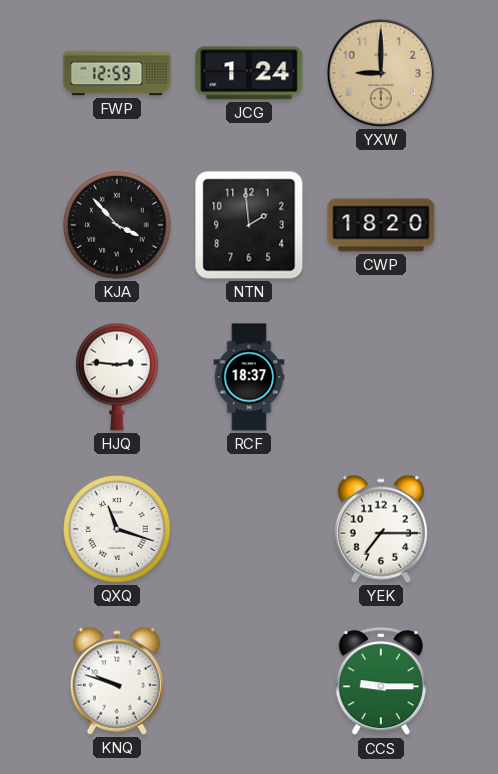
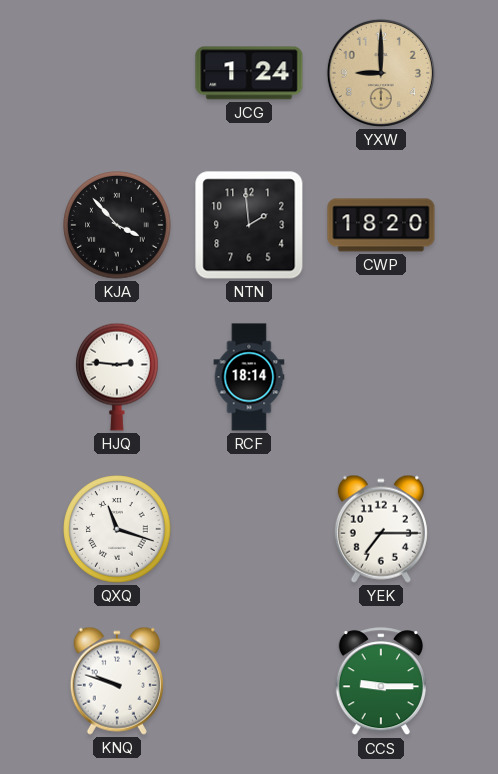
FWP: 12:59 -> none (117, 73)
RCF: 18:37 -> 18:14 (249, 377)
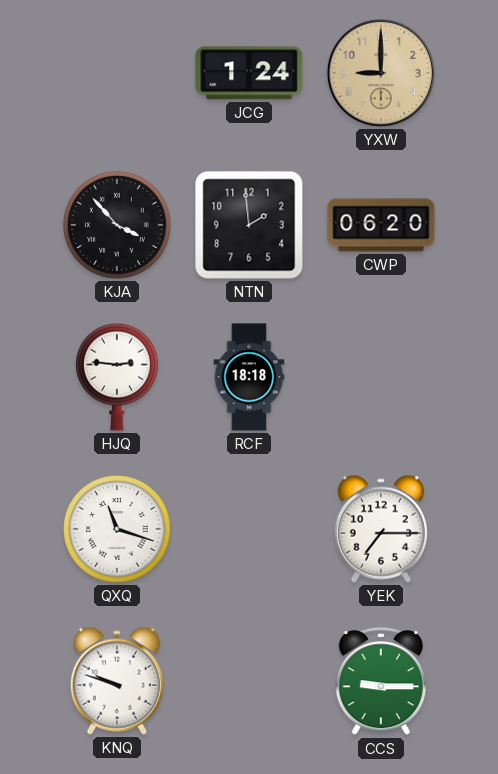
CWP: 18:20 -> 06:20 (381, 225)
RCF: 18:14 -> 18:18 (249, 377)
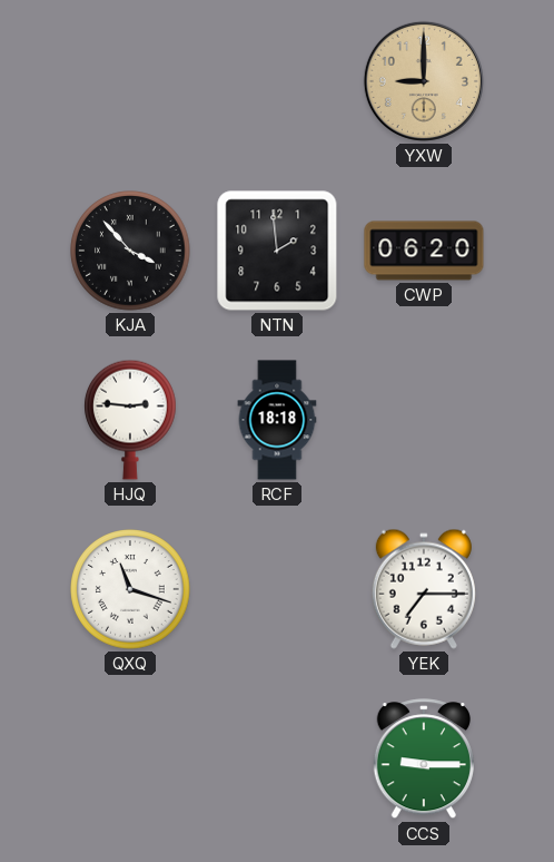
JCG: 1:24 -> none (249, 73)
KNQ: 9:48 -> none (117, 681)
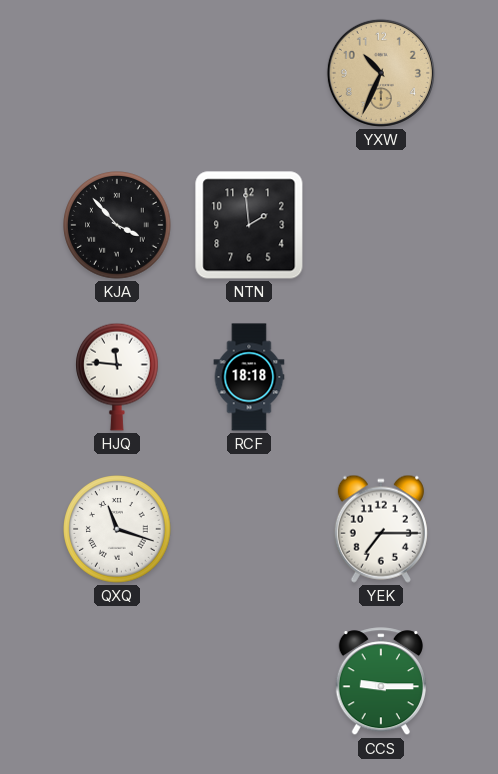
YXW: 9:00 -> 10:34 (381, 73)
CWP: 06:20 -> none (424, 251)
HJQ: 2:46 -> 11:46 (118, 377)
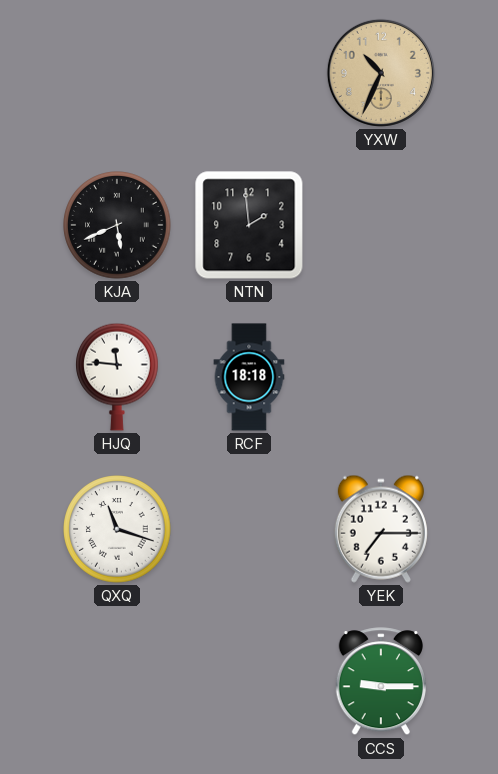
KJA: 3:53 -> 5:41 (117, 225)
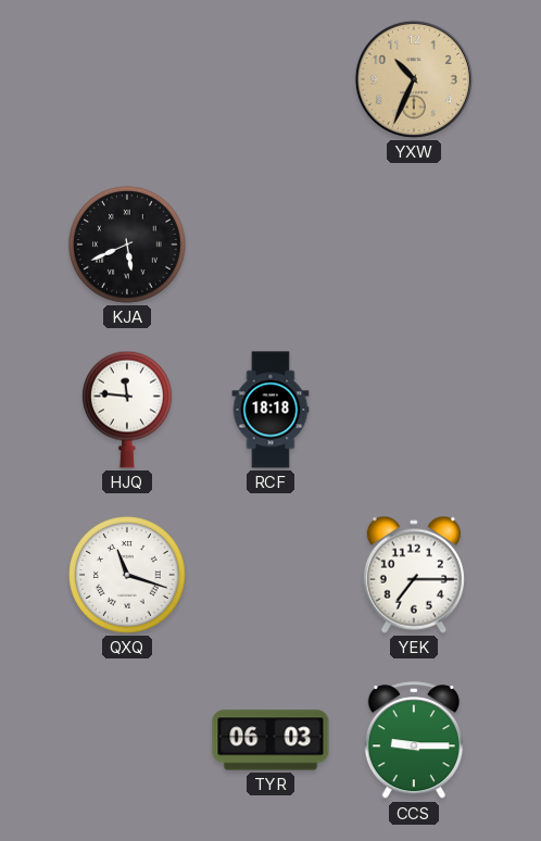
NTN: 1:59 -> none (249, 225)
TYR: none -> 06:03 (270, 740)
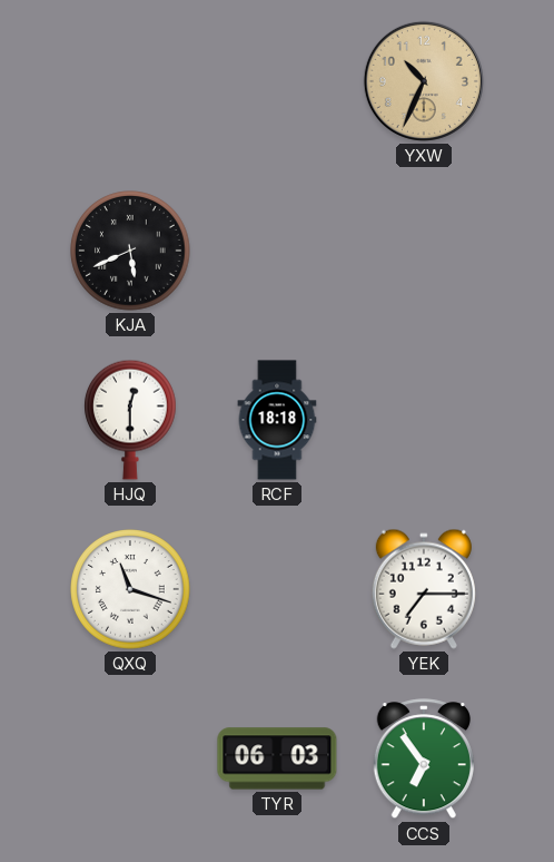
HJQ: 11:46 -> 12:30 (131, 420)
CCS: 9:15 -> 6:54 (424, 760)
